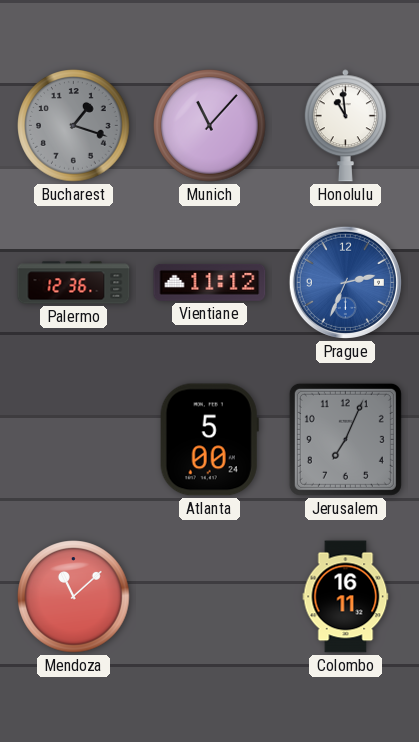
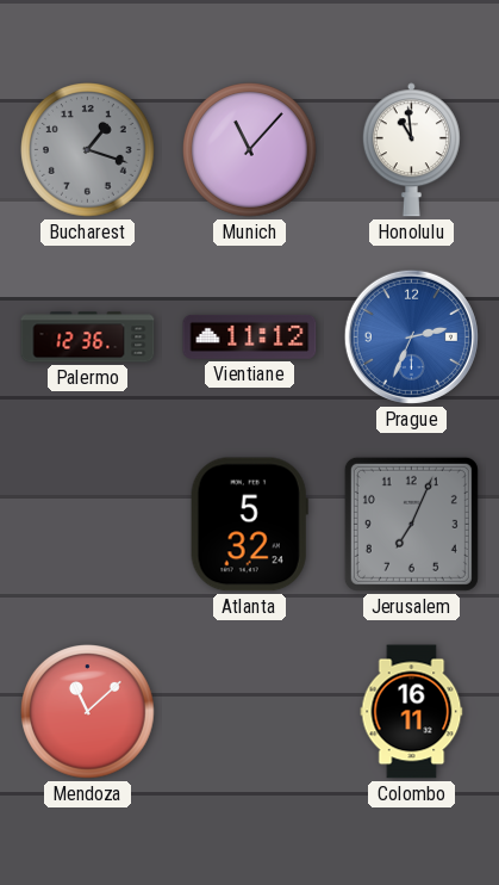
Atlanta: 5:00 -> 5:32 (249, 525)
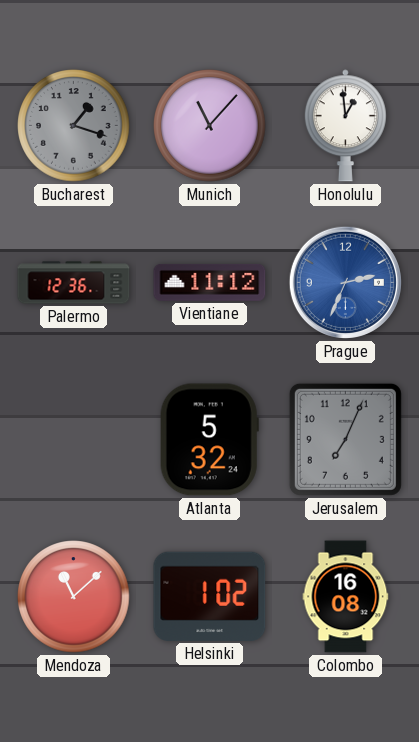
Honolulu: 10:59 -> 12:59 (345, 126)
Helsinki: none -> 1:02 (210, 596)
Colombo: 16:11 -> 16:08 (346, 597)
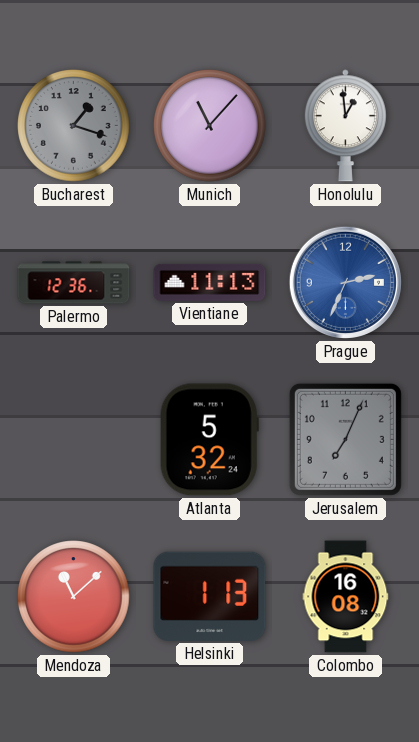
Vientiane: 11:12 -> 11:13 (210, 282)
Helsinki: 1:02 -> 1:13 (210, 596)
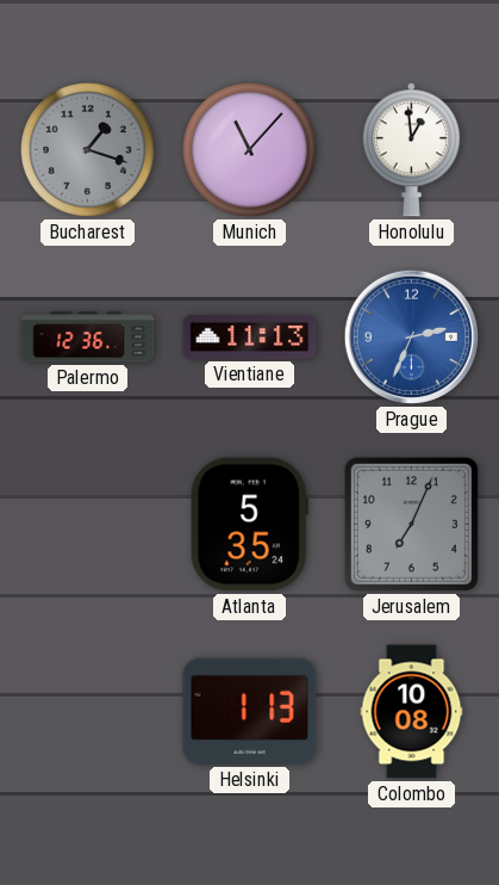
Atlanta: 5:32 -> 5:35 (249, 525)
Mendoza: 11:08 -> none (74, 597)
Colombo: 16:08 -> 10:08 (412, 712)
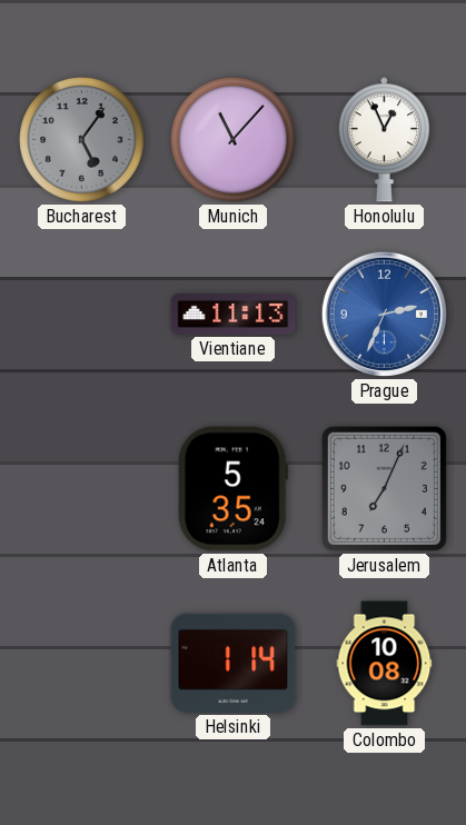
Bucharest: 1:18 -> 5:06 (82, 140)
Honolulu: 12:59 -> 12:56 (384, 140)
Palermo: 12:36 -> none (88, 338)
Helsinki: 1:13 -> 1:14 (234, 663)
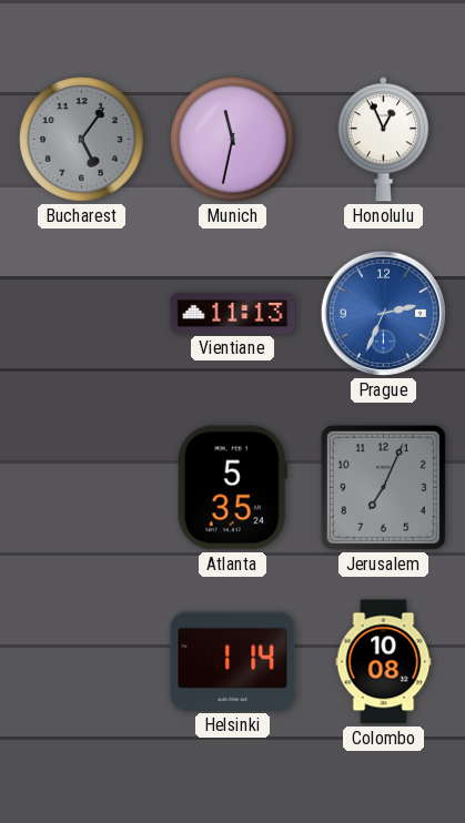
Munich: 11:07 -> 11:32 (233, 140)
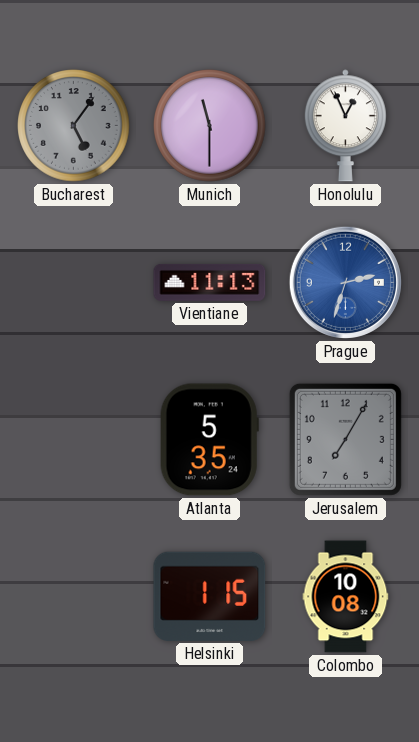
Munich: 11:32 -> 11:30 (210, 126)
Prague: 2:34 -> 2:33 (345, 282)
Jerusalem: 7:04 -> 7:05 (345, 439)
Helsinki: 1:14 -> 1:15 (210, 596)
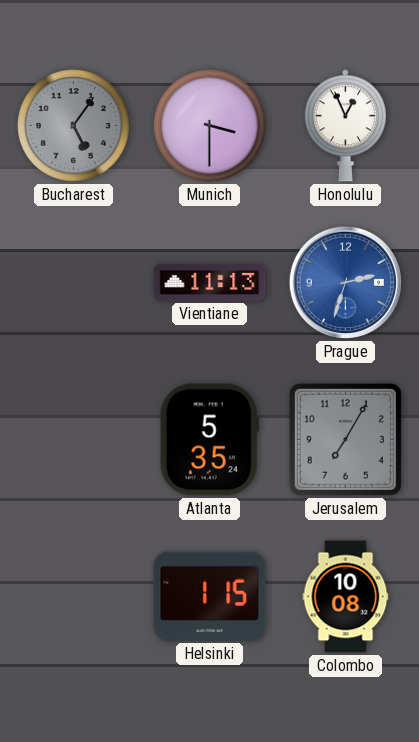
Munich: 11:30 -> 3:30 (210, 126)
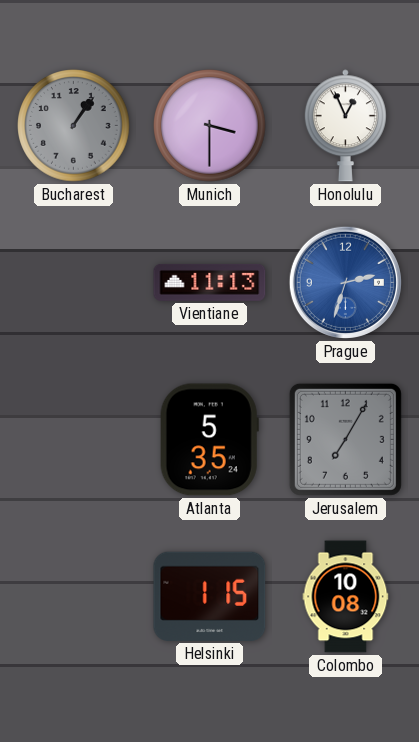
Bucharest: 5:06 -> 1:06 (74, 126)
